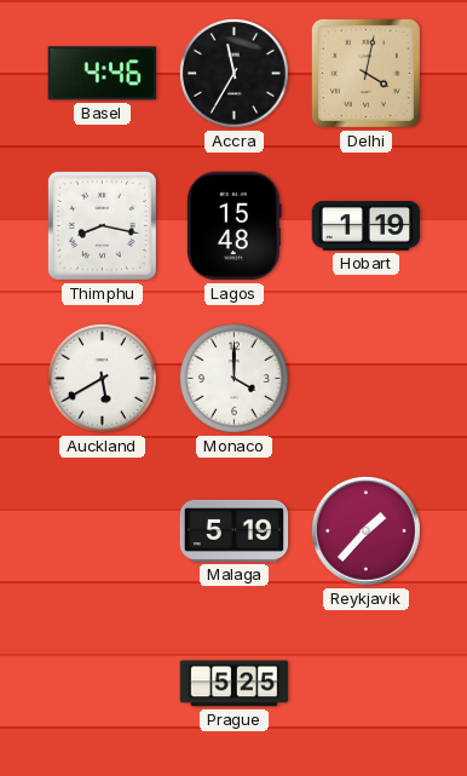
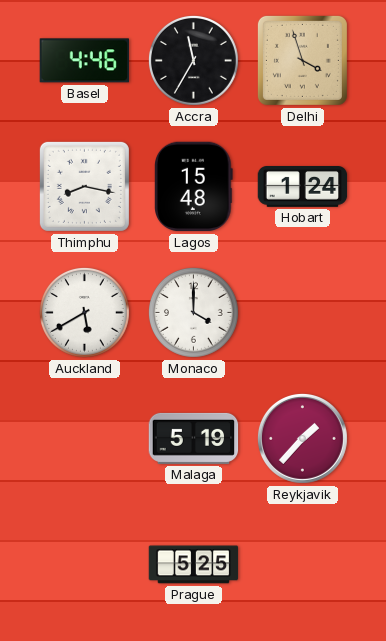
Delhi: 4:02 -> 3:57 (302, 60)
Hobart: 1:19 -> 1:24 (303, 187)
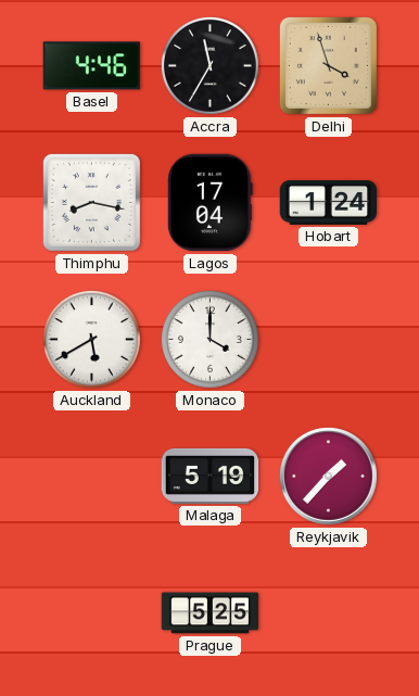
Lagos: 15:48 -> 17:04 (211, 203)
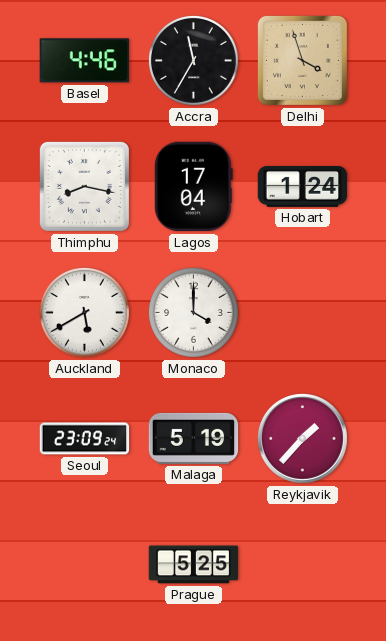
Seoul: none -> 23:09 (85, 439)
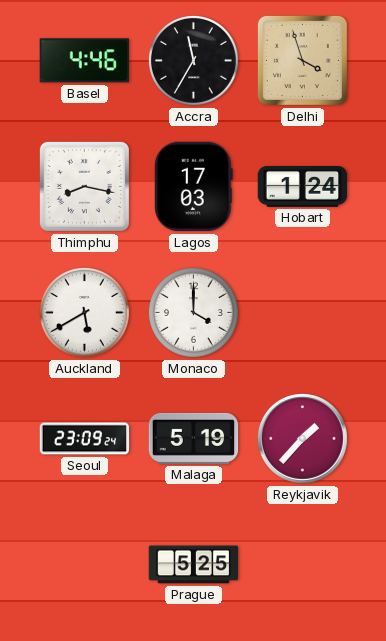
Lagos: 17:04 -> 17:03 (194, 187)
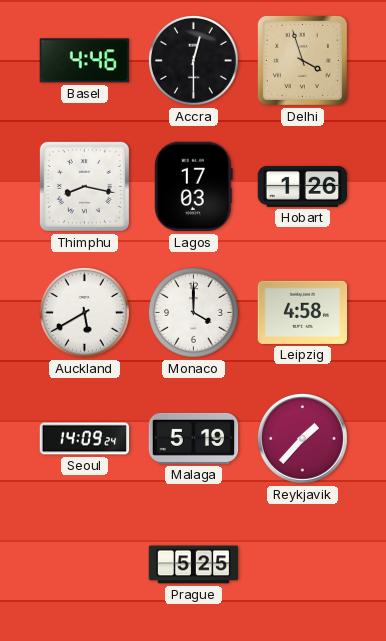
Accra: 11:35 -> 12:30 (193, 60)
Hobart: 1:24 -> 1:26 (303, 187)
Leipzig: none -> 4:58 (303, 312)
Seoul: 23:09 -> 14:09 (85, 439)
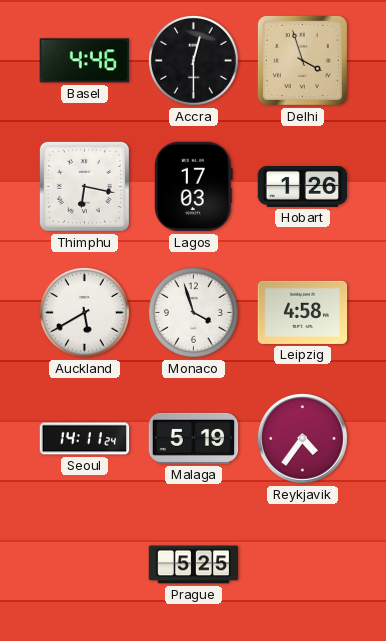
Thimphu: 8:17 -> 6:17 (84, 186)
Monaco: 4:00 -> 3:57 (193, 312)
Seoul: 14:09 -> 14:11 (85, 439)
Reykjavik: 1:37 -> 4:36 (302, 438)
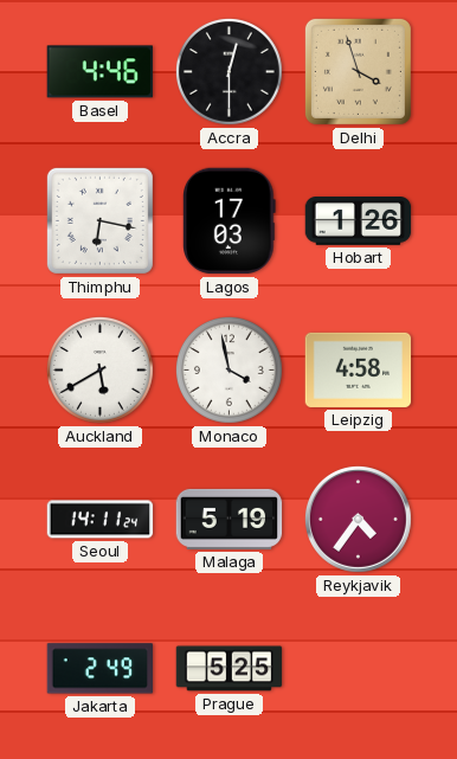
Monaco: 3:57 -> 3:58 (228, 369)
Jakarta: none -> 2:49 (101, 669)
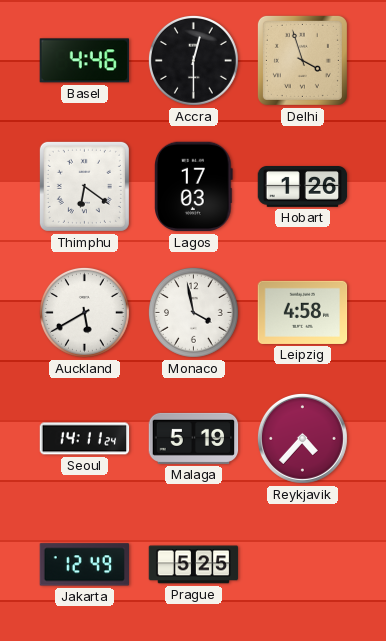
Thimphu: 6:17 -> 6:21 (84, 186)
Reykjavik: 4:36 -> 4:37 (302, 438)
Jakarta: 2:49 -> 12:49 (85, 565)
